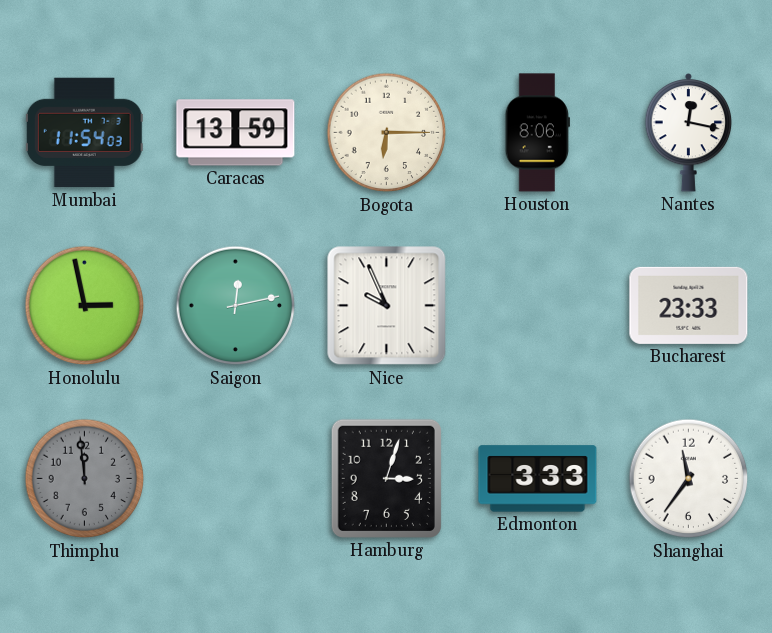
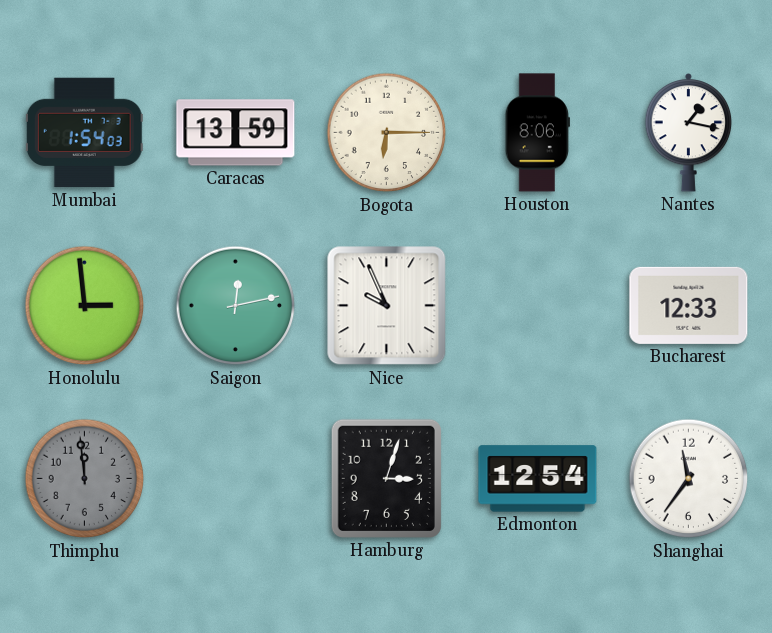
Mumbai: 11:54 -> 1:54 (84, 133)
Nantes: 12:17 -> 1:17 (689, 132)
Honolulu: 2:58 -> 2:59 (85, 306)
Bucharest: 23:33 -> 12:33 (689, 305)
Edmonton: 3:33 -> 12:54 (538, 479)
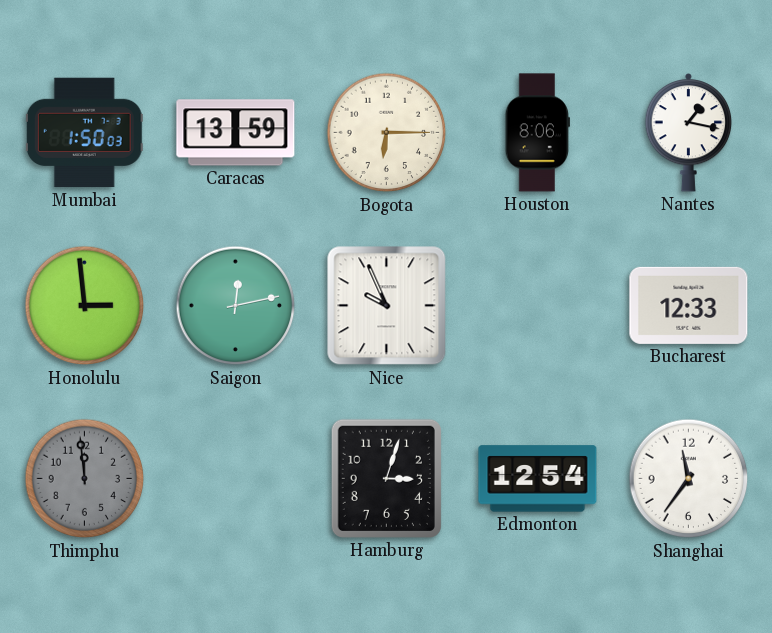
Mumbai: 1:54 -> 1:50 (84, 133)
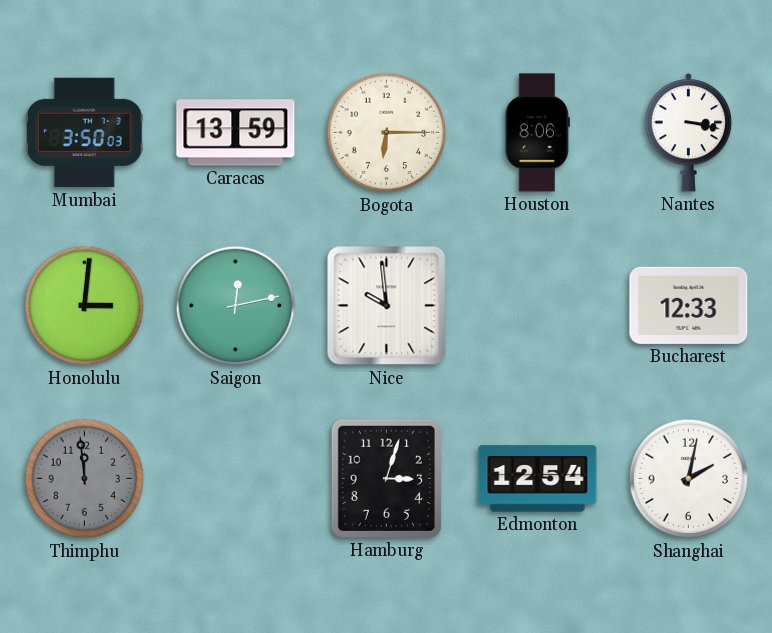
Mumbai: 1:50 -> 3:50 (84, 133)
Nantes: 1:17 -> 3:17 (689, 132)
Honolulu: 2:59 -> 3:01 (85, 306)
Nice: 9:56 -> 9:59 (387, 306)
Shanghai: 11:36 -> 2:02 (689, 479)
